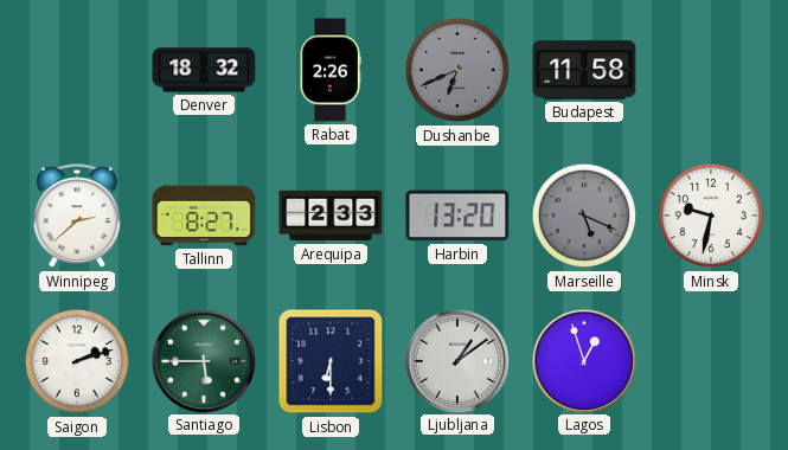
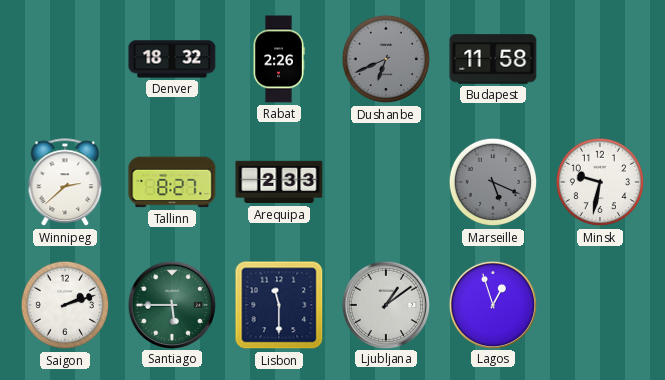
Harbin: 13:20 -> none (457, 216)
Lisbon: 6:30 -> 11:30 (279, 305)
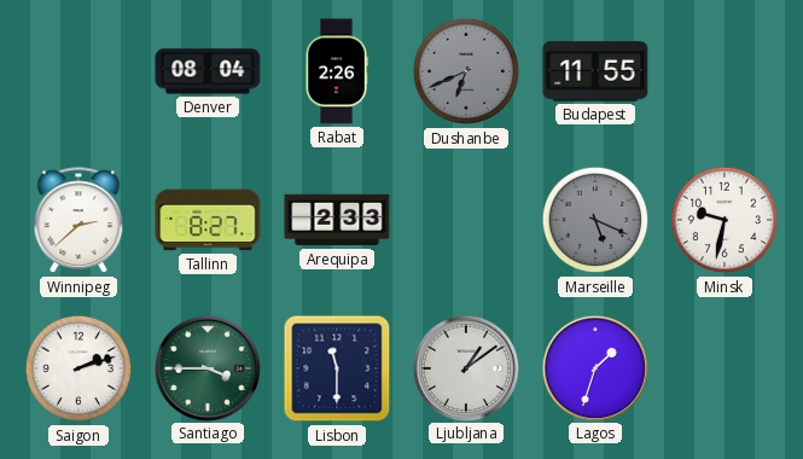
Denver: 18:32 -> 08:04 (208, 71)
Budapest: 11:58 -> 11:55 (595, 71)
Santiago: 5:45 -> 3:45 (206, 367)
Lagos: 12:57 -> 1:33 (594, 367)
